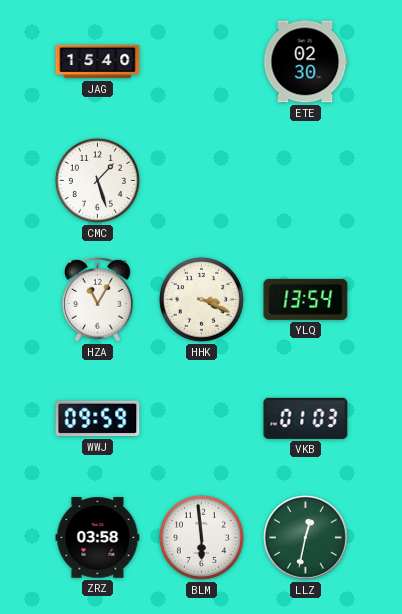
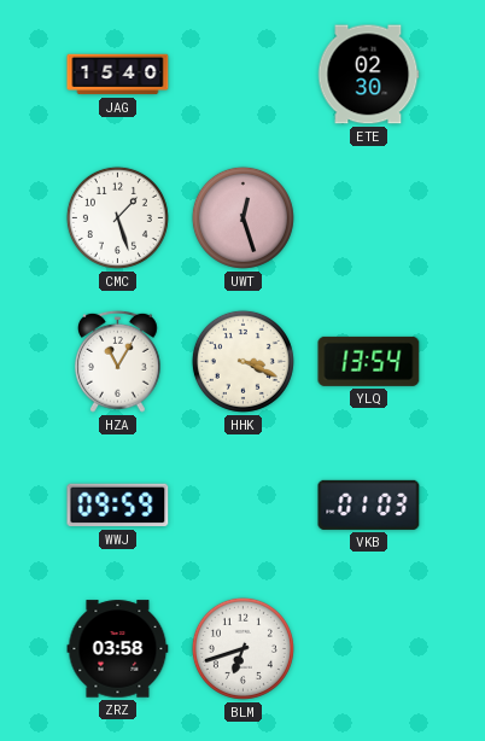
UWT: none -> 12:27 (242, 217)
BLM: 5:59 -> 6:42 (242, 648)
LLZ: 12:32 -> none (305, 537)
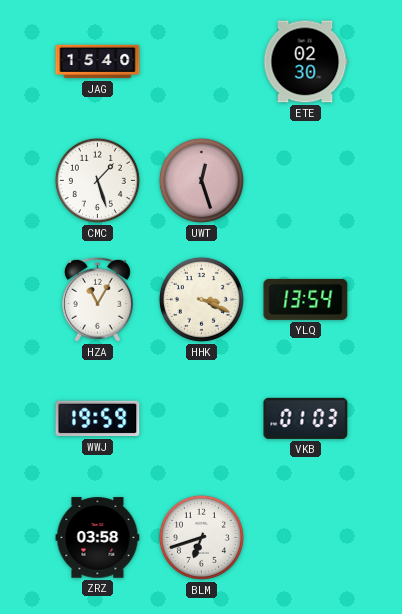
WWJ: 09:59 -> 19:59 (98, 419)
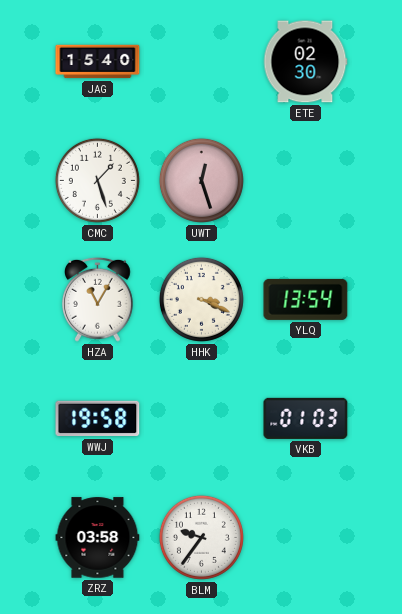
WWJ: 19:59 -> 19:58 (98, 419)
BLM: 6:42 -> 9:36 (201, 537)
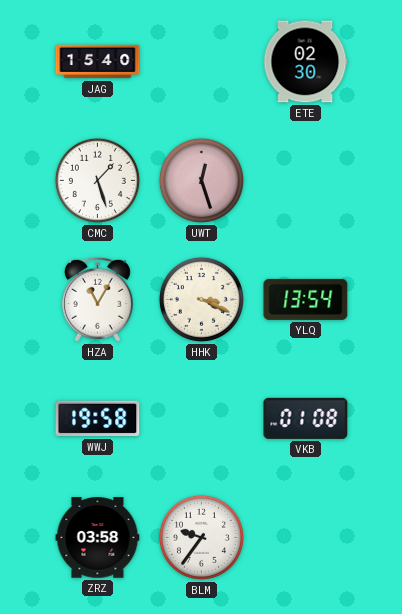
VKB: 01:03 -> 01:08 (306, 418)
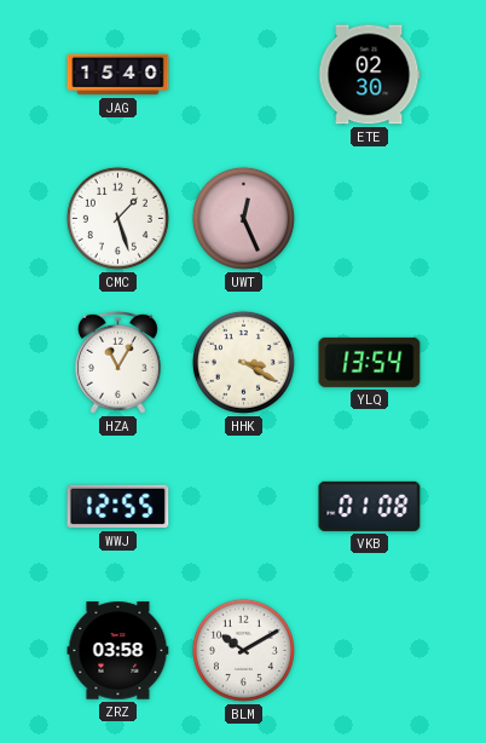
UWT: 12:27 -> 12:26 (243, 218)
HHK: 3:19 -> 3:20 (243, 362)
WWJ: 19:58 -> 12:55 (118, 507)
BLM: 9:36 -> 10:10 (243, 650)
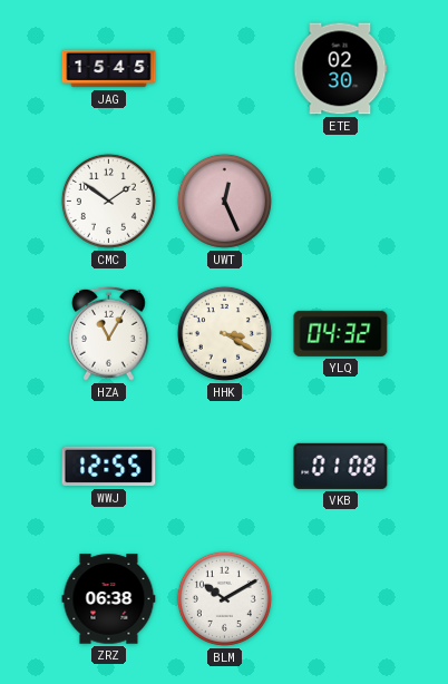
JAG: 15:40 -> 15:45 (109, 69)
CMC: 1:27 -> 1:51 (108, 201)
YLQ: 13:54 -> 04:32 (341, 333)
ZRZ: 03:58 -> 06:38 (109, 599)
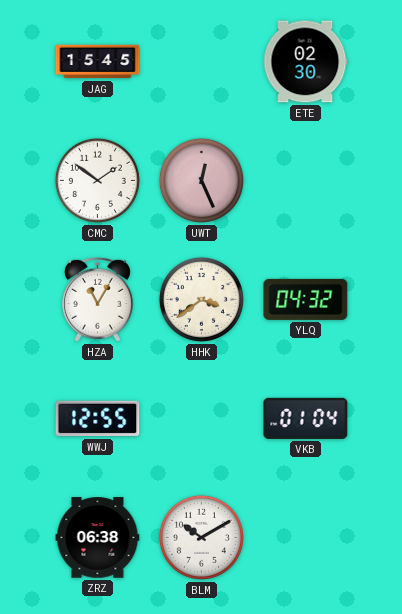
HHK: 3:20 -> 3:39 (201, 299)
VKB: 01:08 -> 01:04 (306, 418)
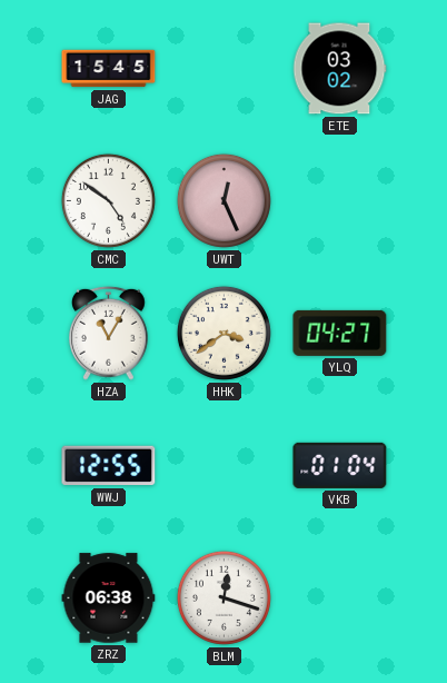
ETE: 02:30 -> 03:02 (339, 69)
CMC: 1:51 -> 4:51 (108, 200)
YLQ: 04:32 -> 04:27 (340, 333)
BLM: 10:10 -> 12:18 (223, 597)
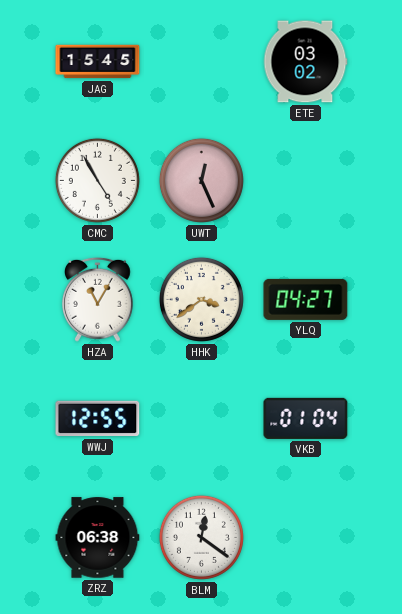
CMC: 4:51 -> 4:55 (97, 180)
BLM: 12:18 -> 12:21 (201, 537)
